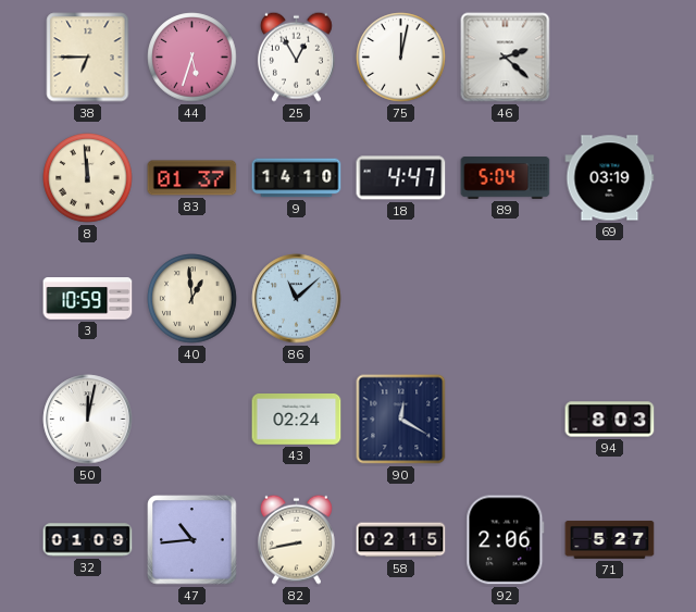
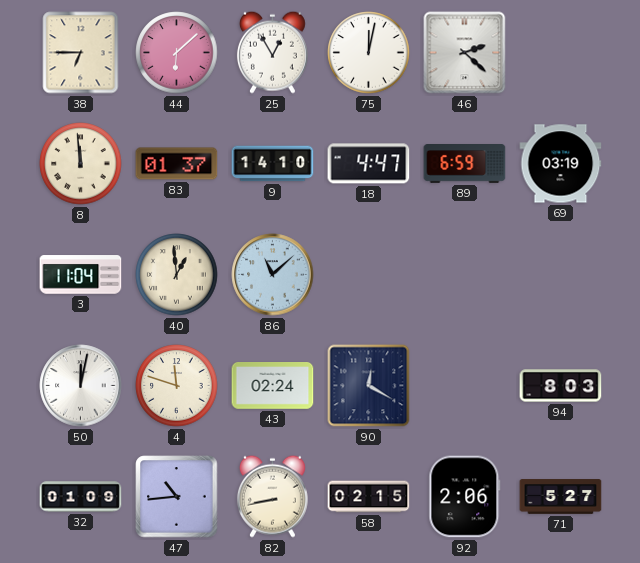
44: 5:33 -> 6:08 (177, 53)
89: 5:04 -> 6:59 (465, 164)
3: 10:59 -> 11:04 (81, 275)
4: none -> 11:48 (177, 386)
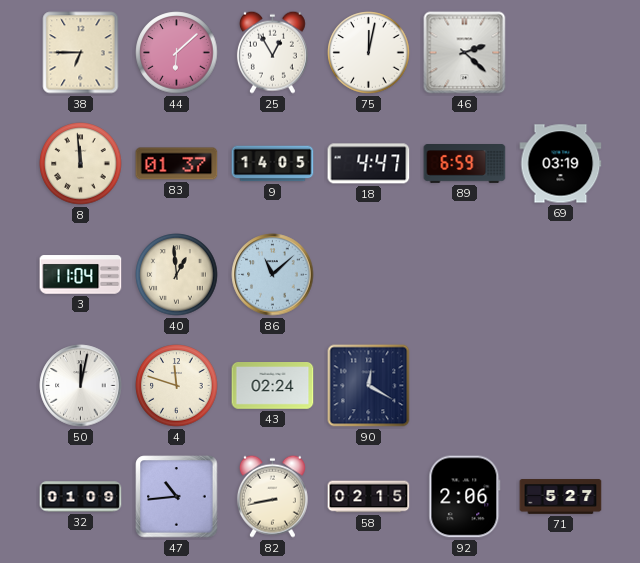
9: 14:10 -> 14:05 (273, 164)
94: 8:03 -> none (561, 386)
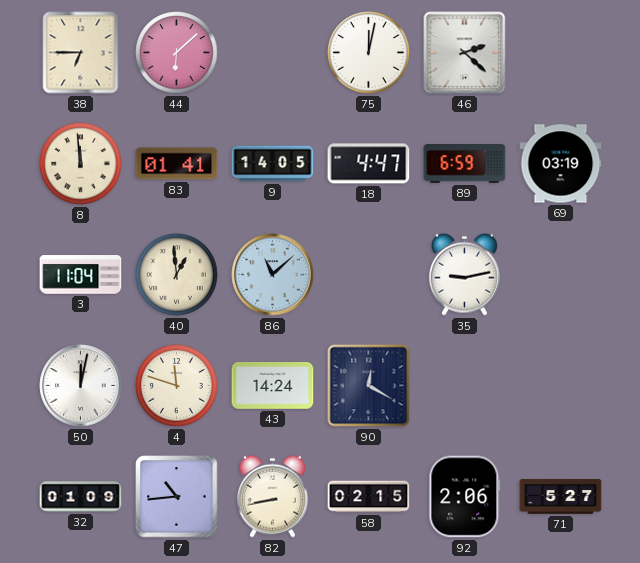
25: 12:55 -> none (272, 52)
83: 01:37 -> 01:41 (177, 164)
35: none -> 9:13 (464, 274)
43: 02:24 -> 14:24 (273, 386)
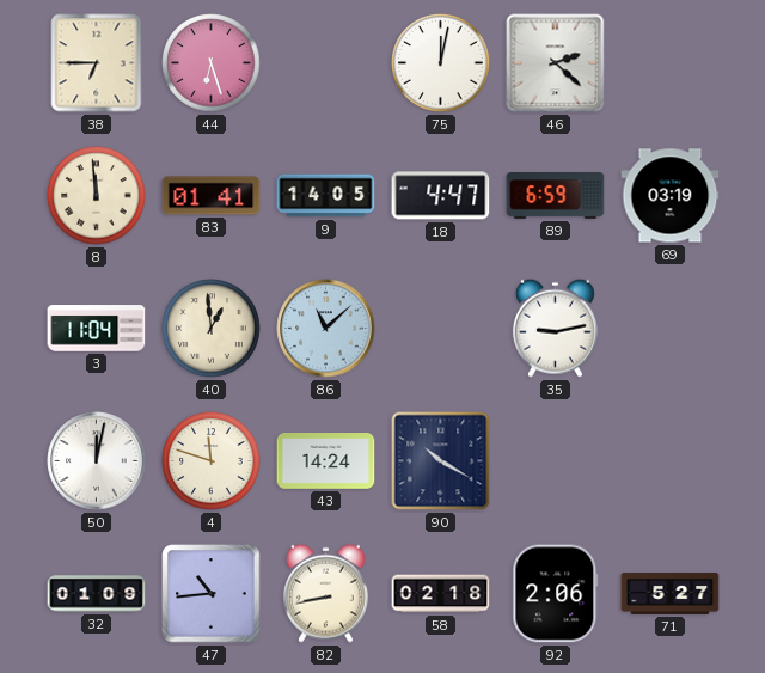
44: 6:08 -> 6:27 (212, 63)
90: 12:20 -> 10:20 (441, 461)
58: 02:15 -> 02:18 (441, 594)
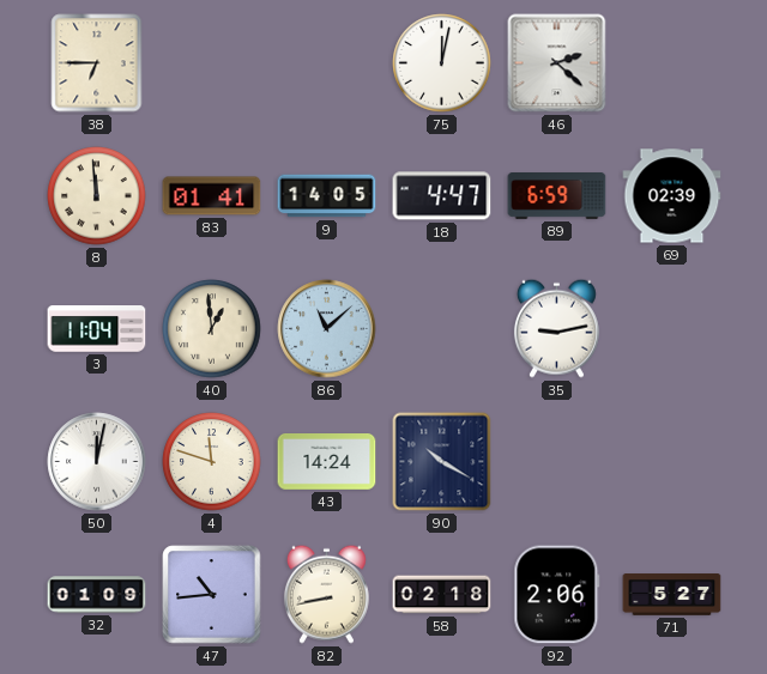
44: 6:27 -> none (212, 63)
69: 03:19 -> 02:39 (672, 196)
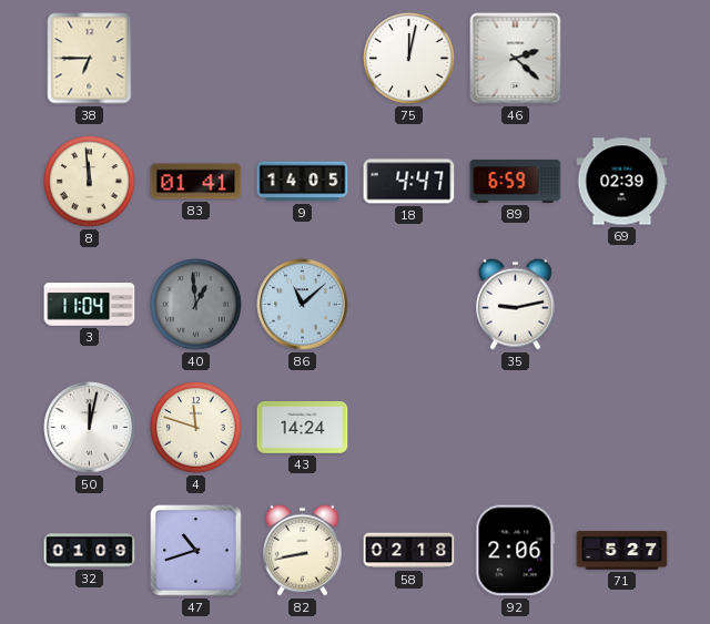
40 dial: cream -> grey (196, 305)
90: 10:20 -> none (442, 462)
47: 10:44 -> 10:42 (196, 551)
